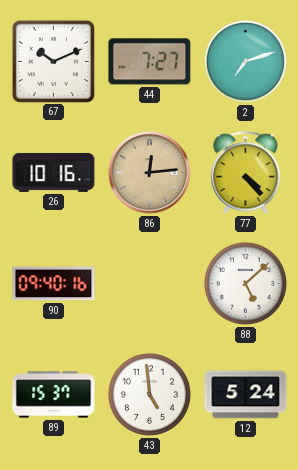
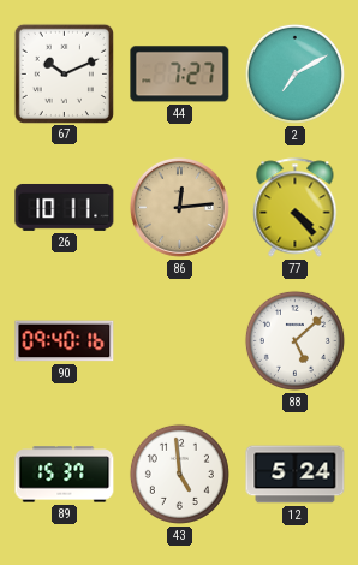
2: 7:12 -> 7:10 (294, 73)
26: 10:16 -> 10:11 (65, 207)
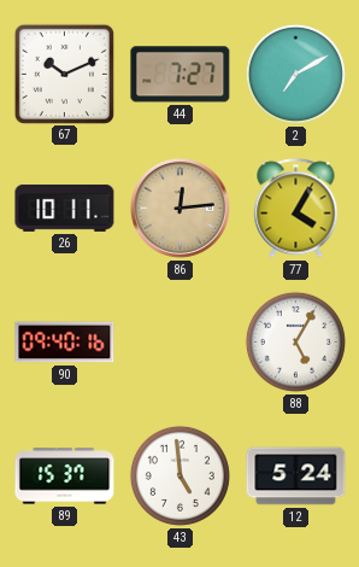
77: 4:23 -> 4:05 (296, 209)
88: 5:08 -> 5:05 (295, 341)
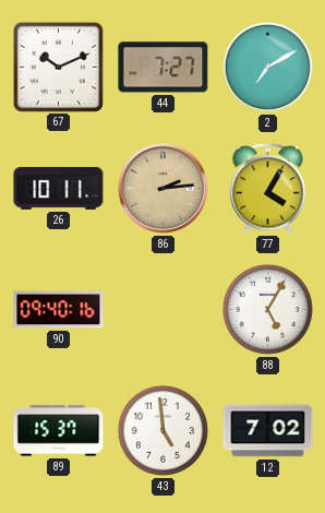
86: 12:14 -> 2:14 (162, 188)
12: 5:24 -> 7:02 (268, 431)
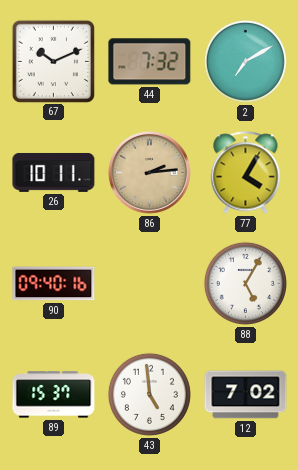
44: 7:27 -> 7:32 (150, 62)
